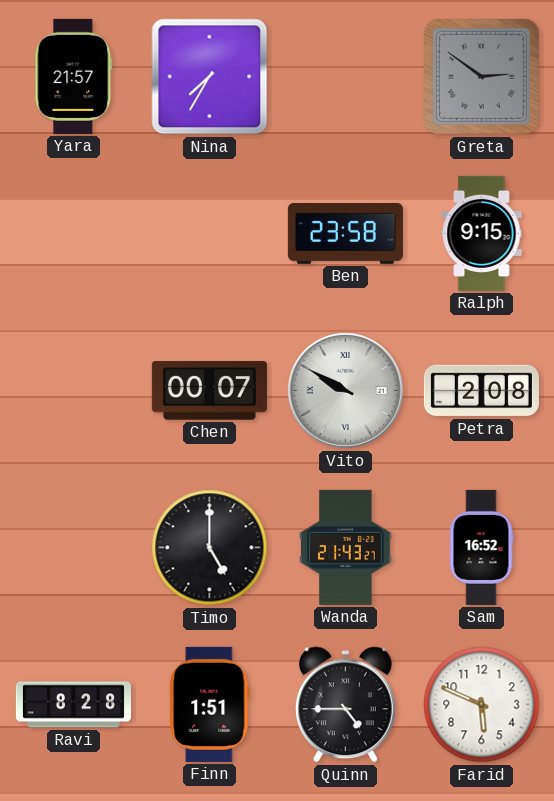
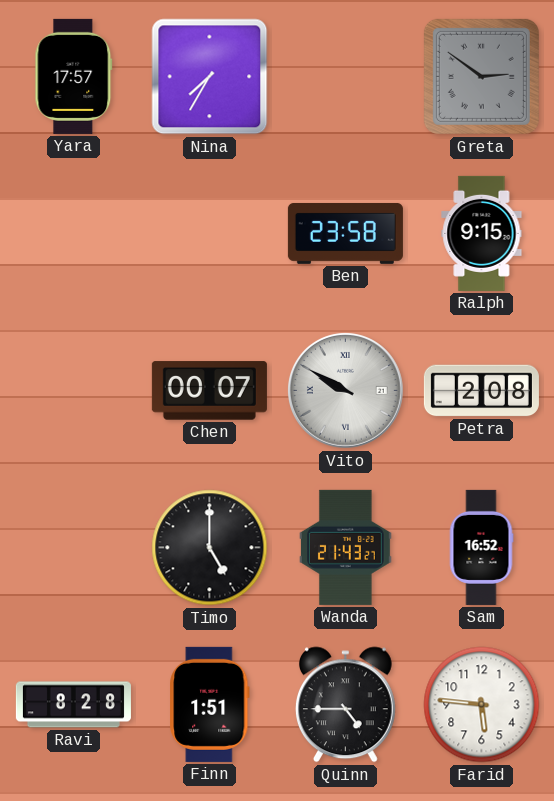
Yara: 21:57 -> 17:57 (74, 76)
Farid: 5:49 -> 5:46 (482, 705)
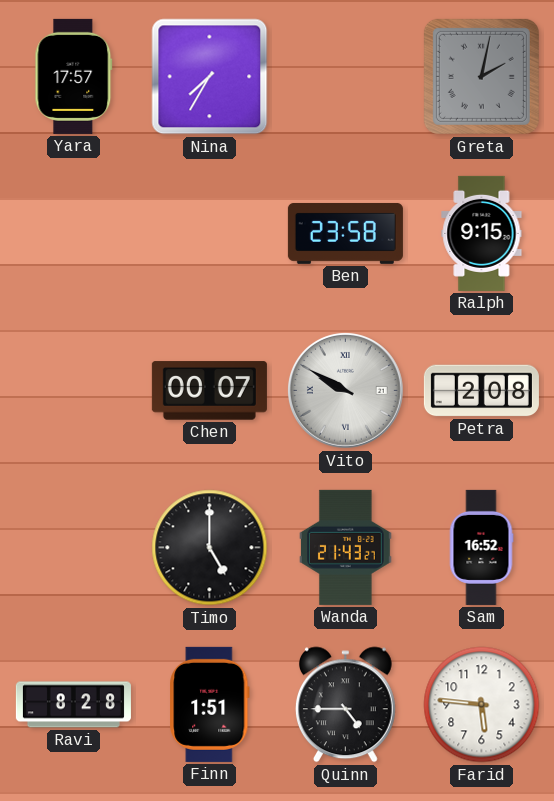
Greta: 2:51 -> 2:02 (481, 76)
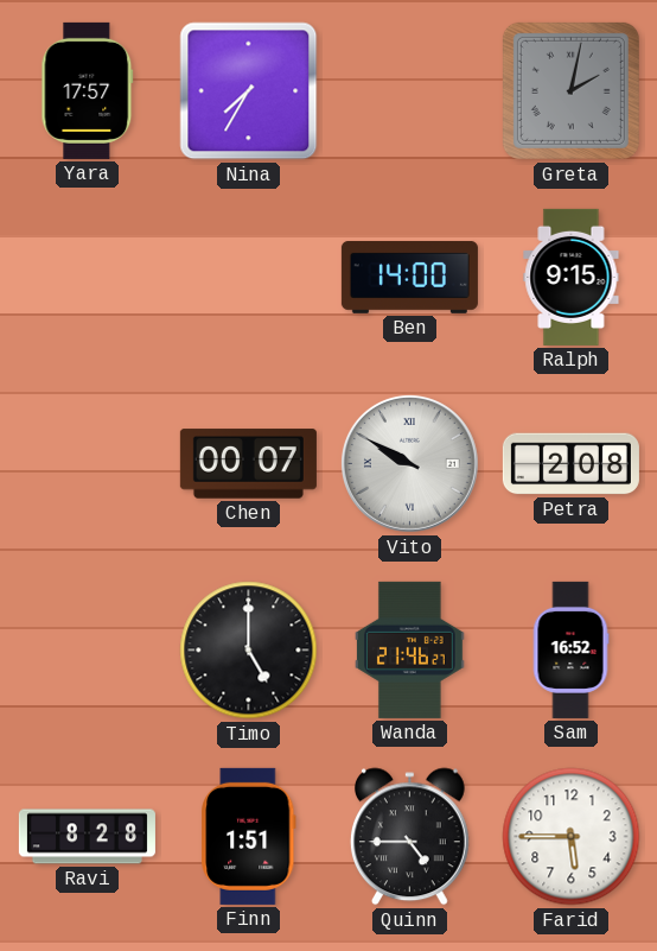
Ben: 23:58 -> 14:00 (409, 277)
Wanda: 21:43 -> 21:46 (409, 649)
Farid: 5:46 -> 5:45 (572, 837)
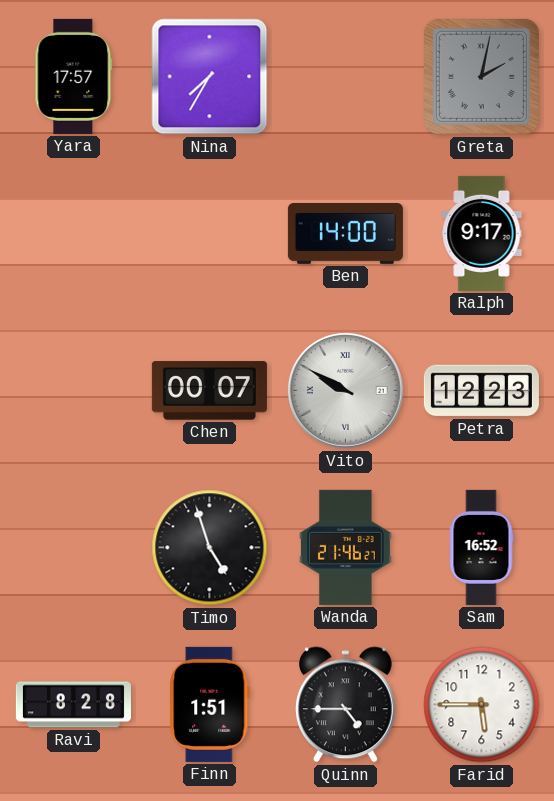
Ralph: 9:15 -> 9:17 (482, 233)
Petra: 2:08 -> 12:23 (481, 391)
Timo: 5:00 -> 4:57 (210, 548)
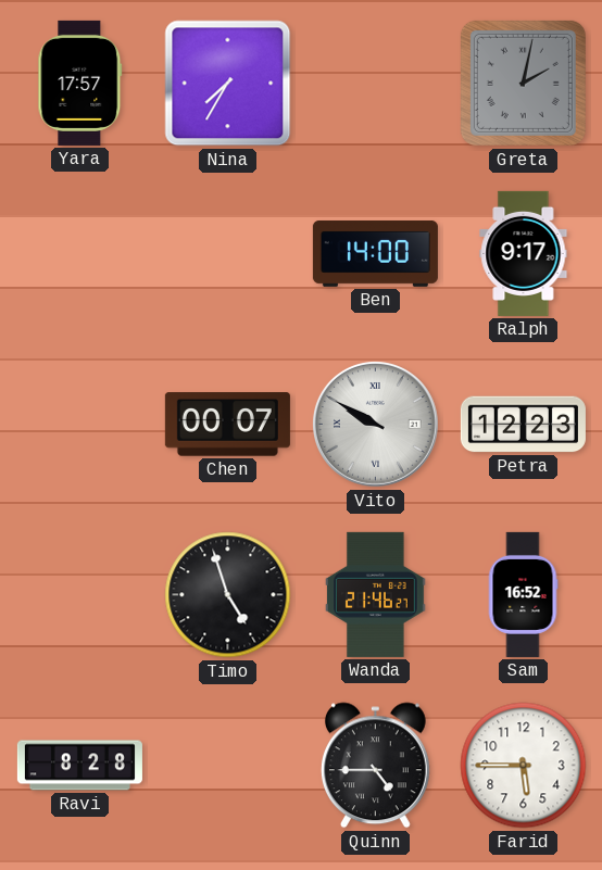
Finn: 1:51 -> none (210, 704)
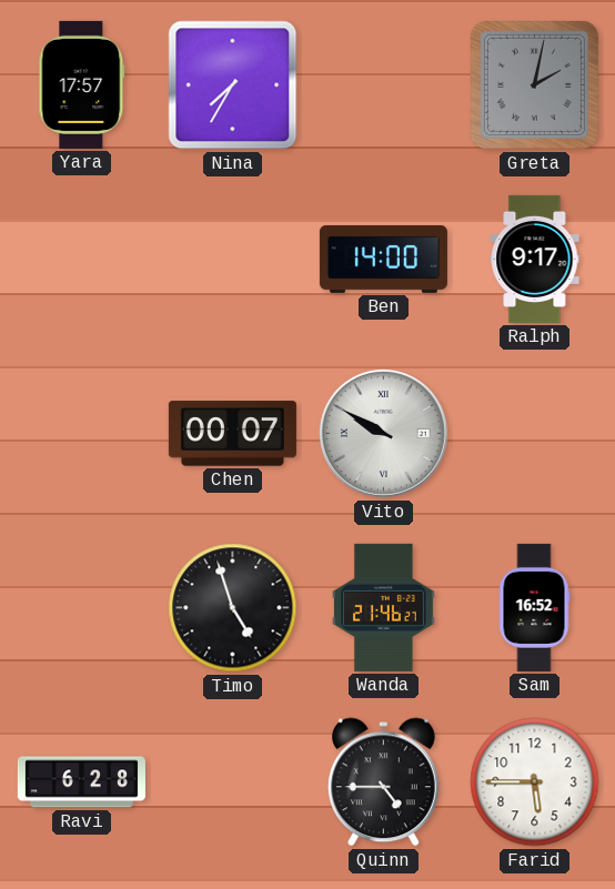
Petra: 12:23 -> none (523, 425)
Ravi: 8:28 -> 6:28 (81, 782)
